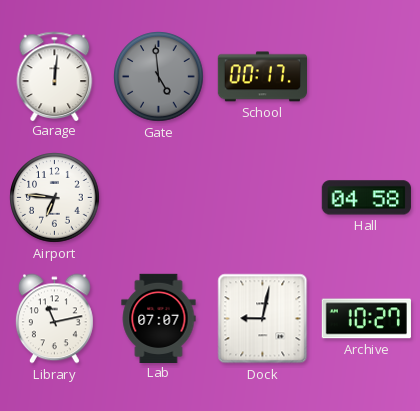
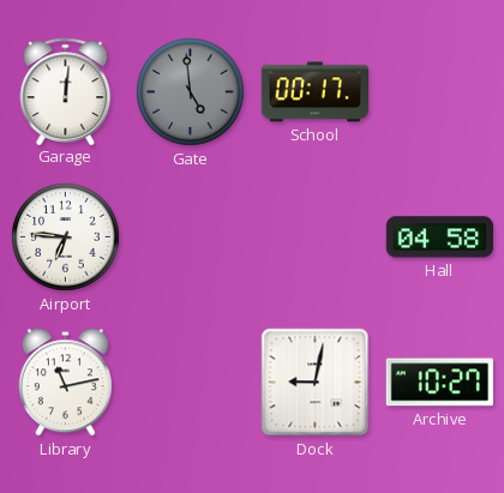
Lab: 07:07 -> none (159, 318)
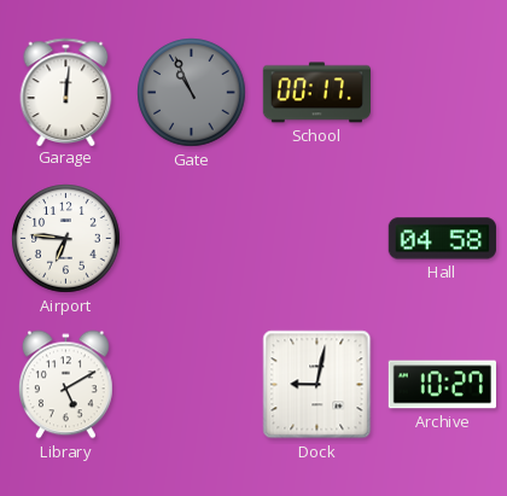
Gate: 4:59 -> 10:56 (192, 93)
Library: 11:13 -> 5:10 (65, 385)
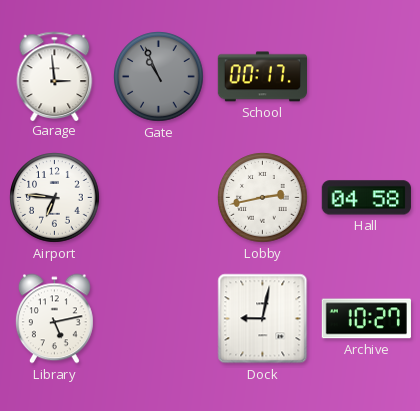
Garage: 12:01 -> 2:59 (55, 76)
Lobby: none -> 2:43 (263, 198)
Library: 5:10 -> 5:13 (54, 319)
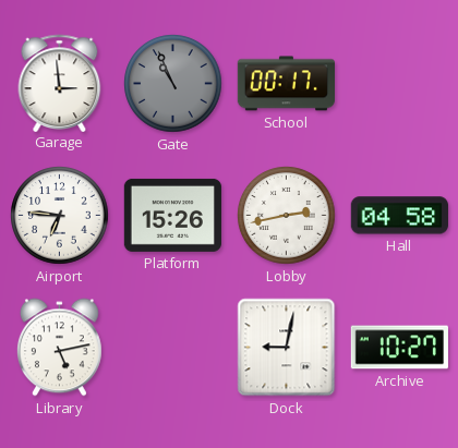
Platform: none -> 15:26 (172, 215)
